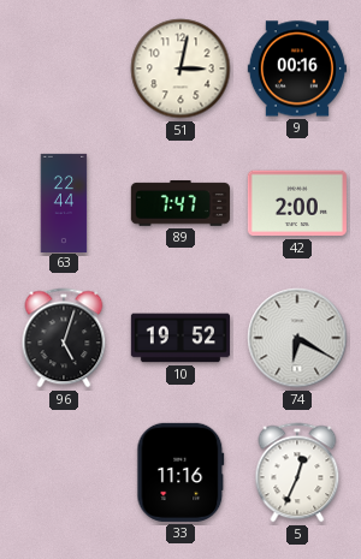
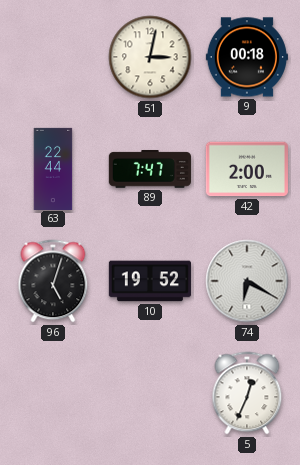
9: 00:16 -> 00:18 (247, 57)
33: 11:16 -> none (180, 472)
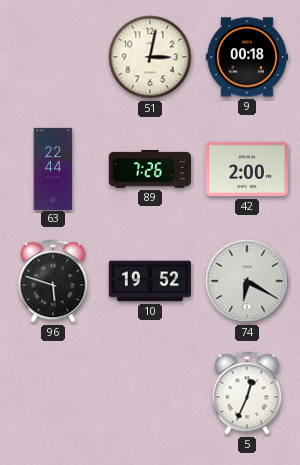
89: 7:47 -> 7:26 (150, 170)
96: 5:03 -> 5:48 (53, 281)
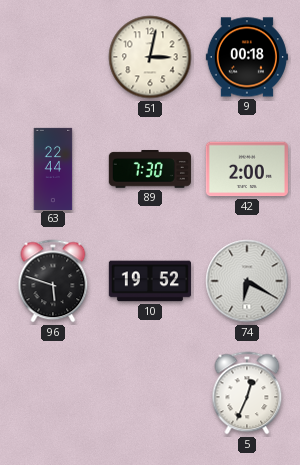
89: 7:26 -> 7:30 (150, 170)
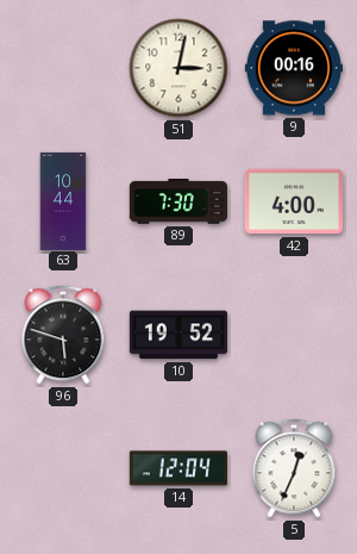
9: 00:18 -> 00:16 (294, 68)
63: 22:44 -> 10:44 (63, 200)
42: 2:00 -> 4:00 (294, 201)
74: 6:20 -> none (247, 281)
14: none -> 12:04 (178, 468)
